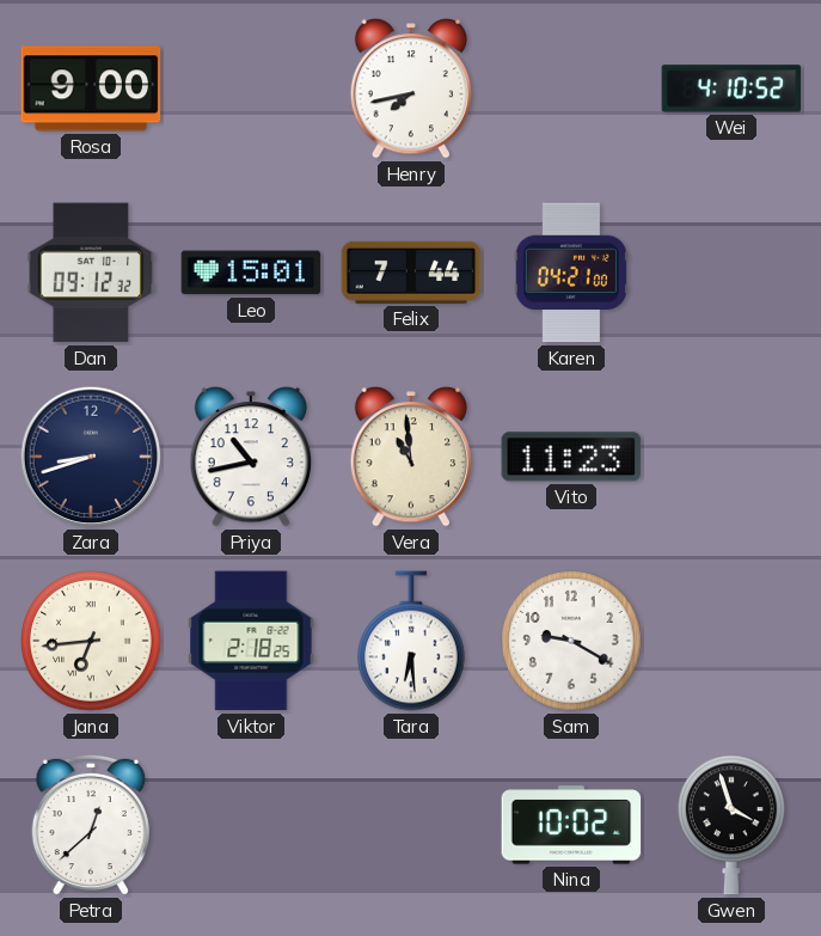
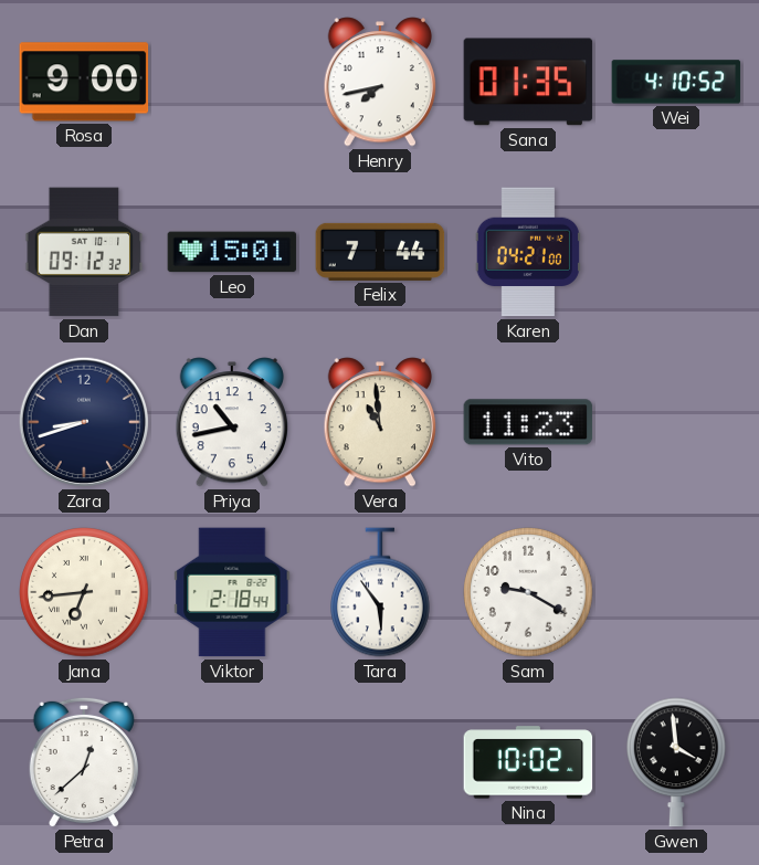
Sana: none -> 01:35 (528, 82)
Viktor: 2:18:25 -> 2:18:44 (232, 592)
Tara: 6:29 -> 5:54 (381, 592)
Gwen: 3:57 -> 3:59 (677, 762)
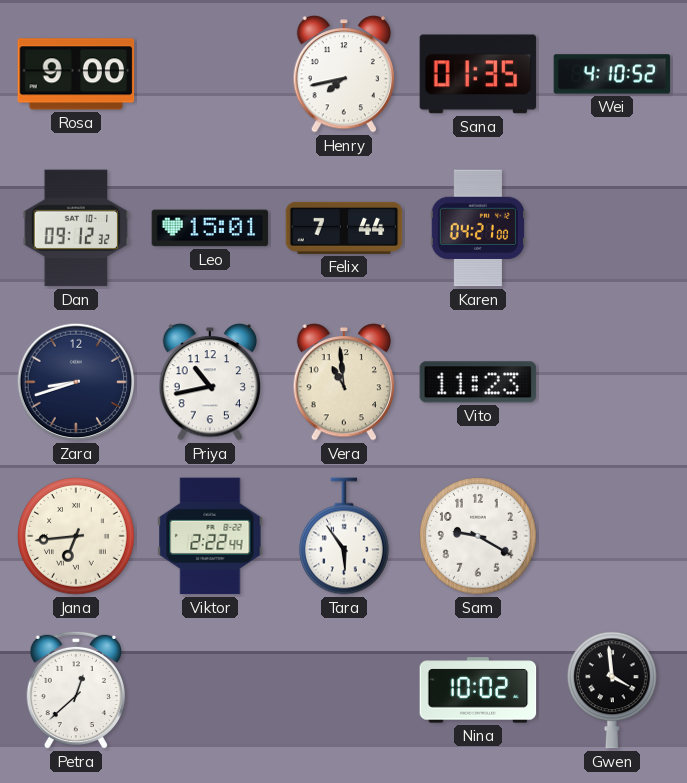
Viktor: 2:18 -> 2:22 (210, 536)
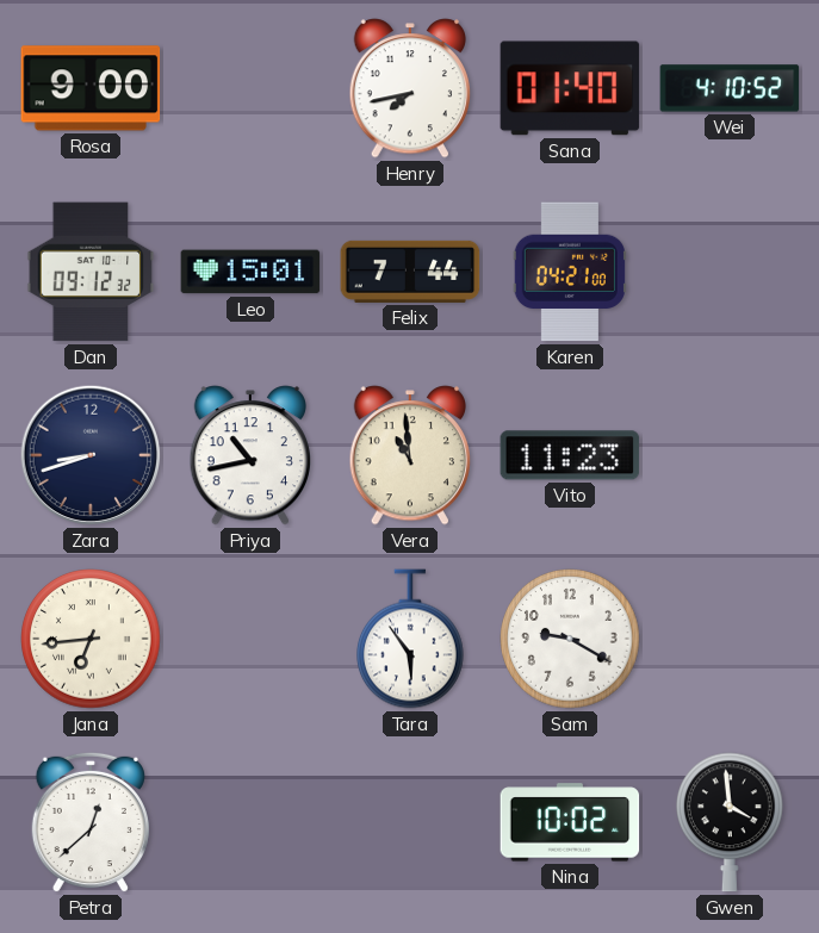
Sana: 01:35 -> 01:40 (570, 88)
Viktor: 2:22 -> none (210, 536)
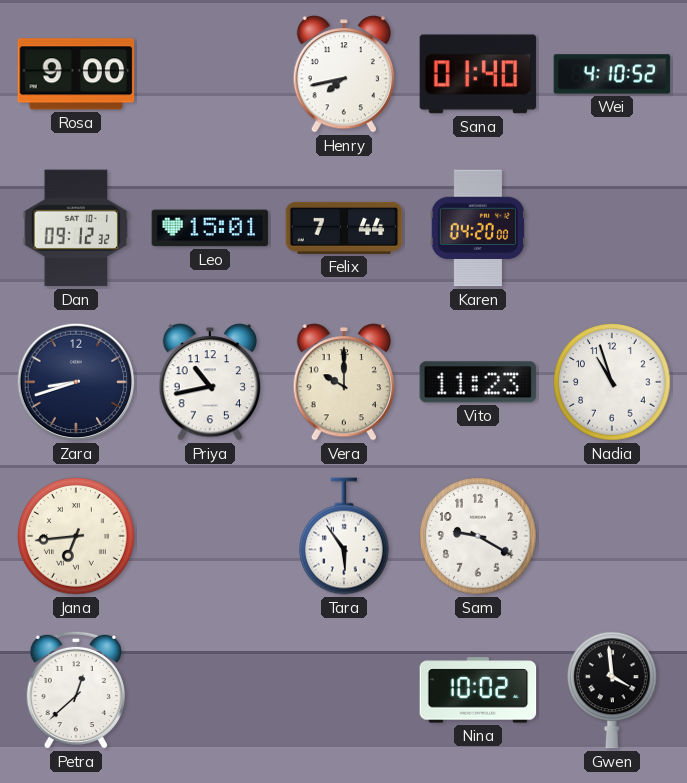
Karen: 04:21 -> 04:20 (478, 228)
Vera: 10:59 -> 10:00 (343, 382)
Nadia: none -> 10:57 (612, 382)
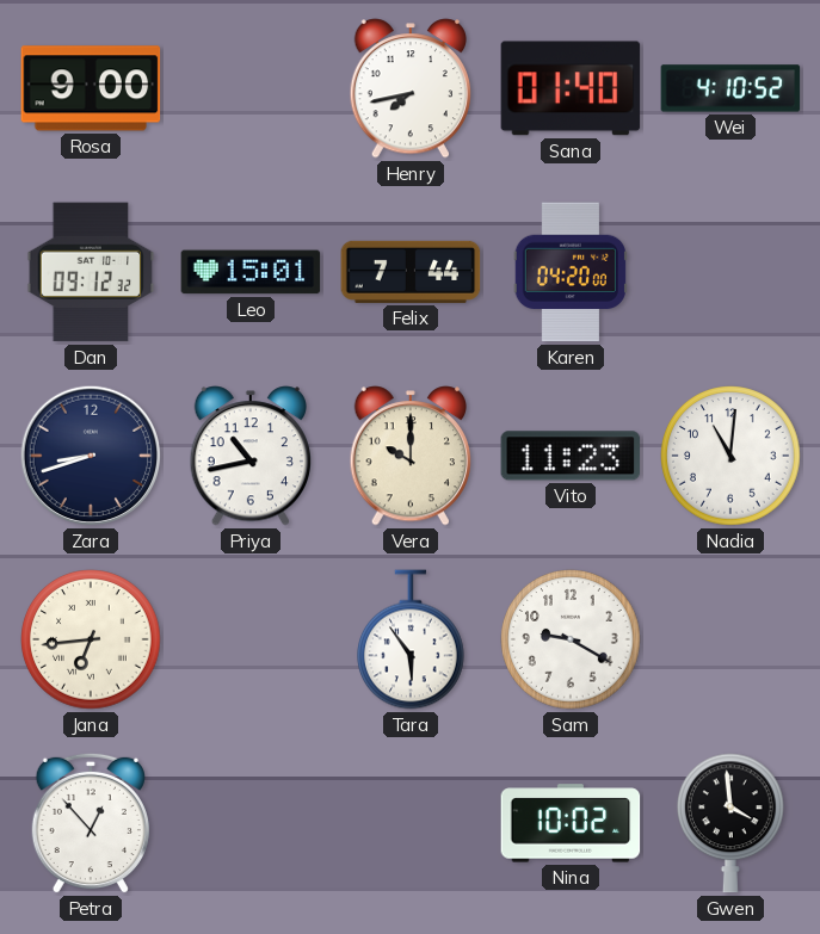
Nadia: 10:57 -> 11:01 (730, 456)
Petra: 12:38 -> 12:53 (91, 823)
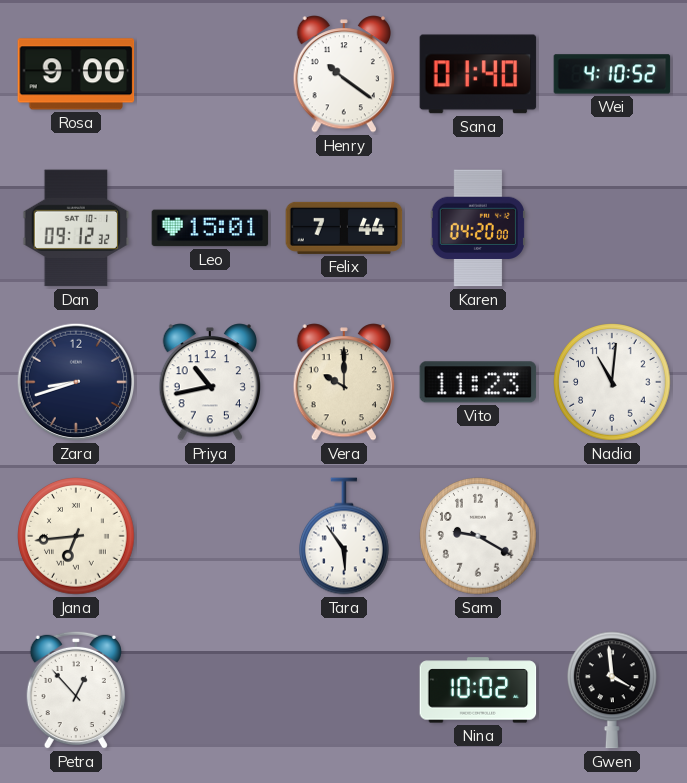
Henry: 7:43 -> 10:21 (343, 74)
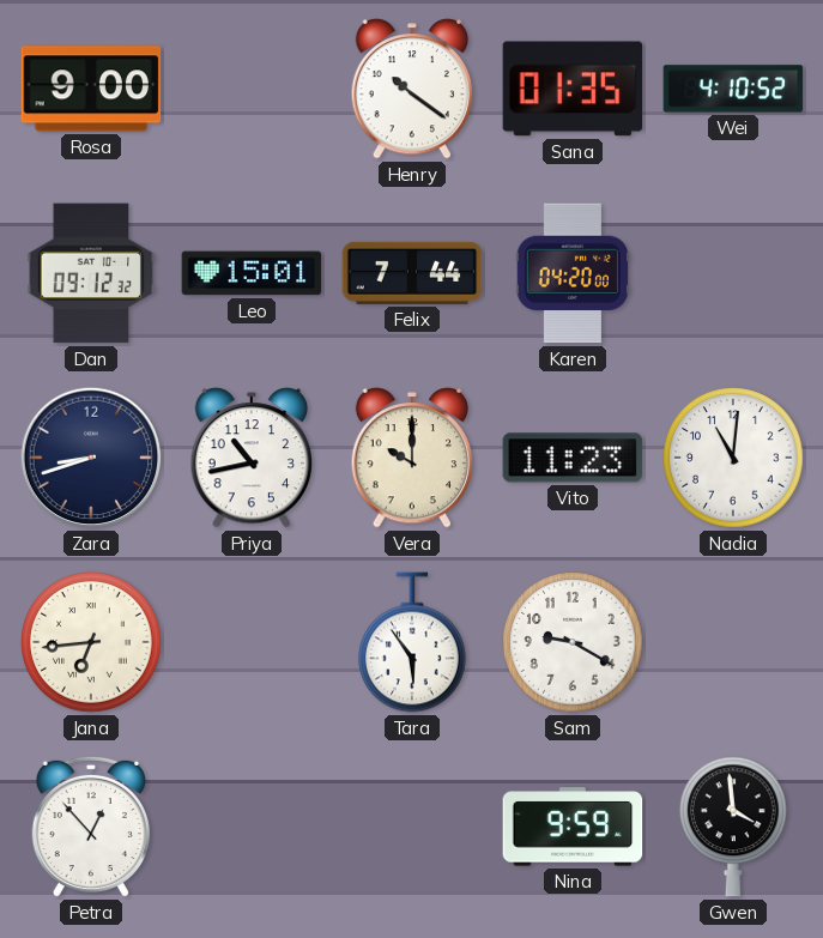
Sana: 01:40 -> 01:35 (573, 89)
Nina: 10:02 -> 9:59 (573, 827)
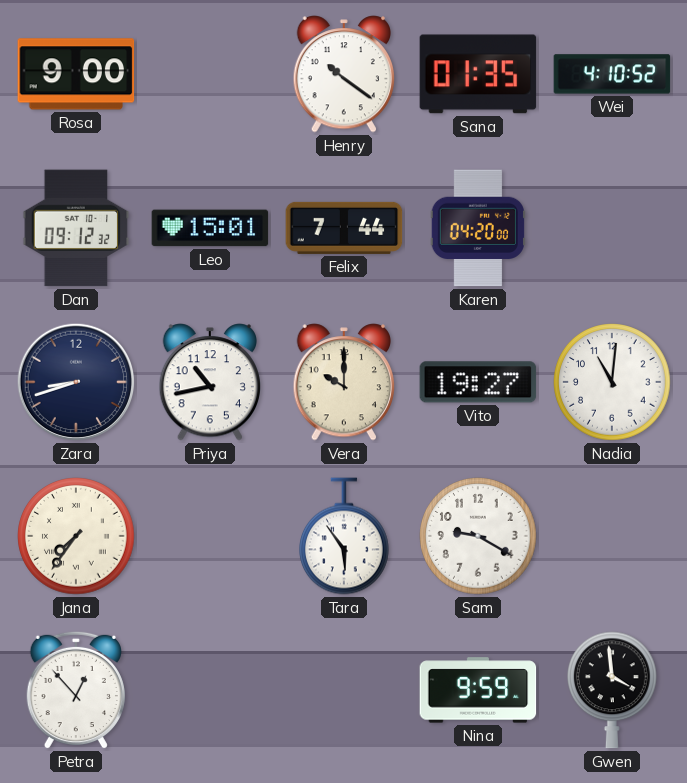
Vito: 11:23 -> 19:27 (478, 382)
Jana: 6:44 -> 7:36 (76, 536)
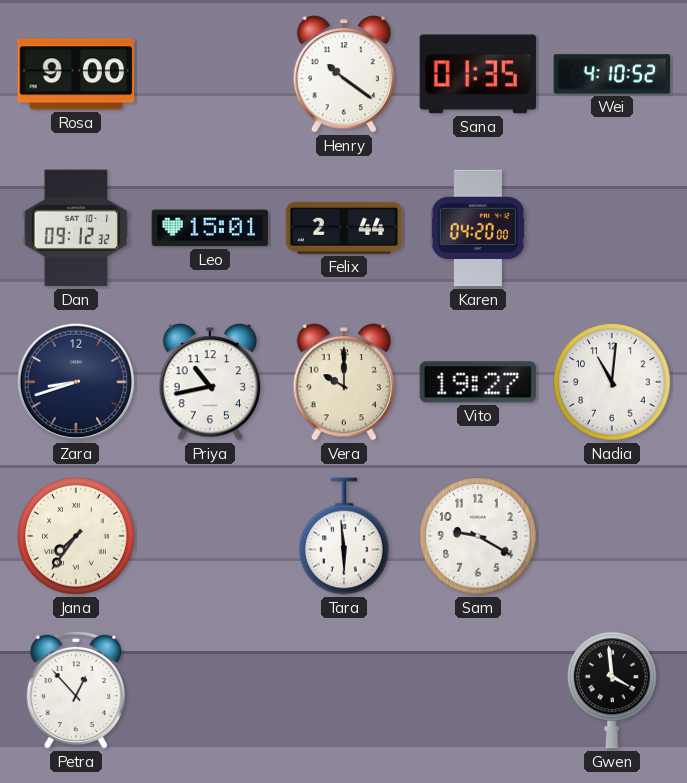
Felix: 7:44 -> 2:44 (344, 228)
Tara: 5:54 -> 5:59 (345, 536)
Nina: 9:59 -> none (478, 690)
